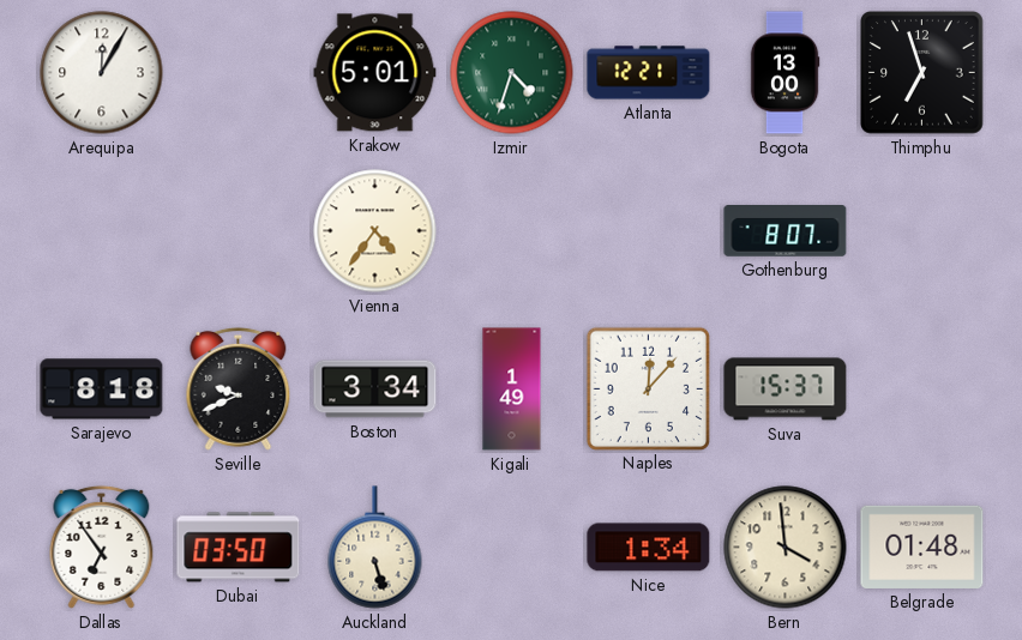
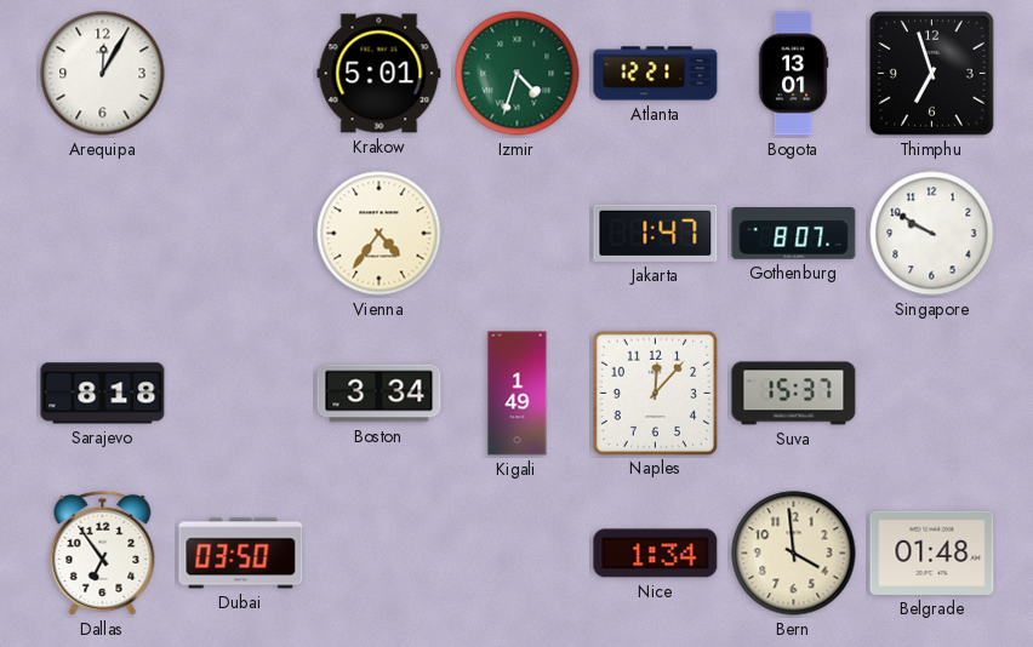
Bogota: 13:00 -> 13:01 (793, 74)
Jakarta: none -> 1:47 (656, 233)
Singapore: none -> 9:50 (932, 234)
Seville: 9:41 -> none (239, 388)
Auckland: 5:27 -> none (375, 548)
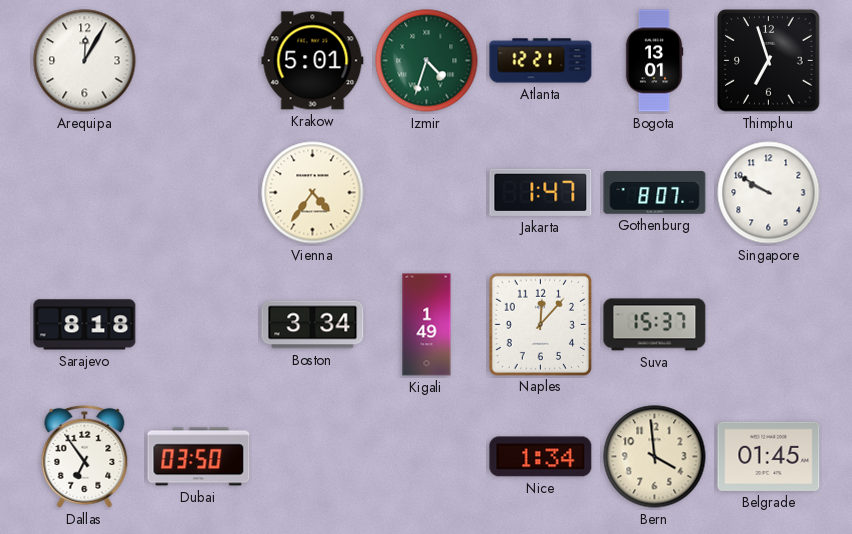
Belgrade: 01:48 -> 01:45 (769, 456)
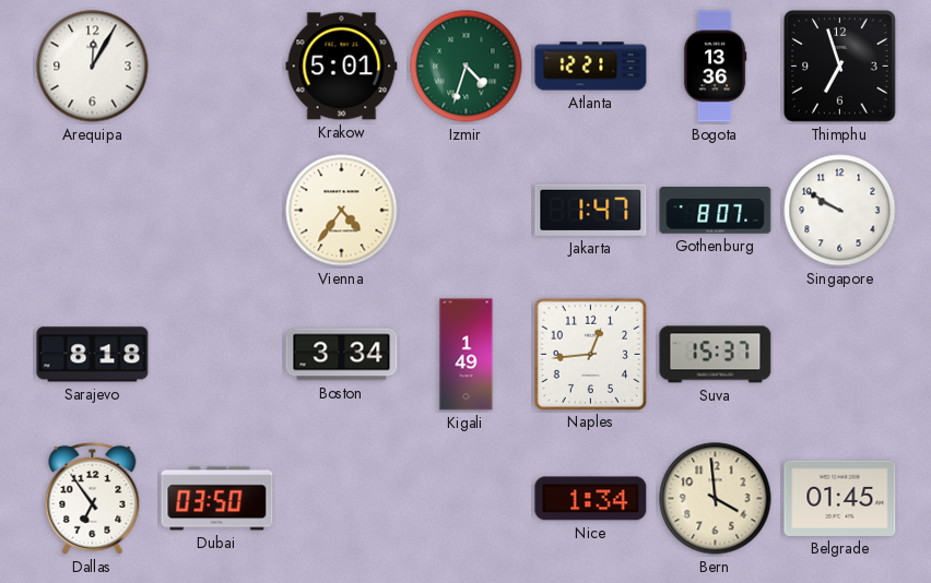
Bogota: 13:01 -> 13:36 (715, 67)
Naples: 12:07 -> 12:44 (590, 354)
